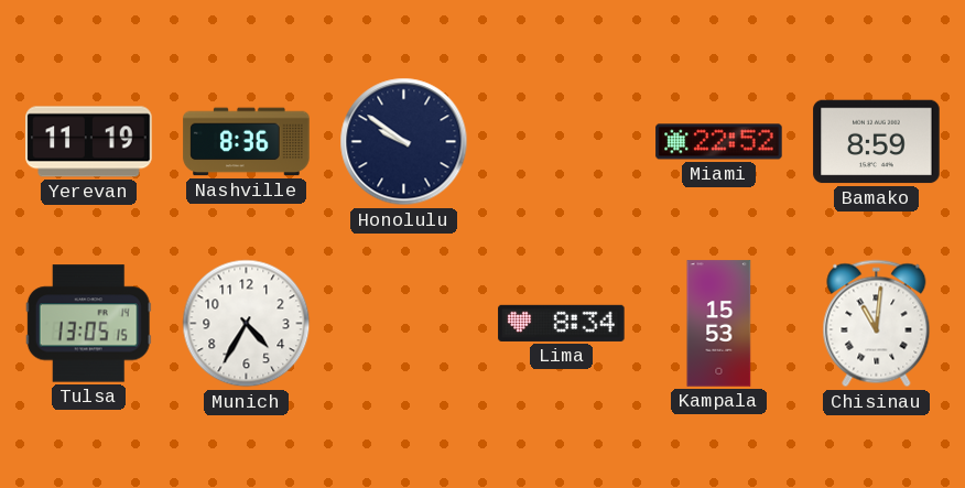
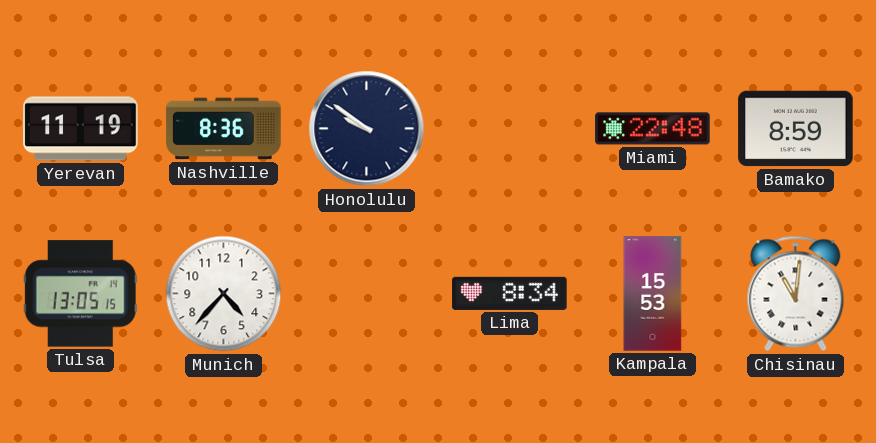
Miami: 22:52 -> 22:48 (653, 129)
Munich: 4:35 -> 4:37 (224, 294)
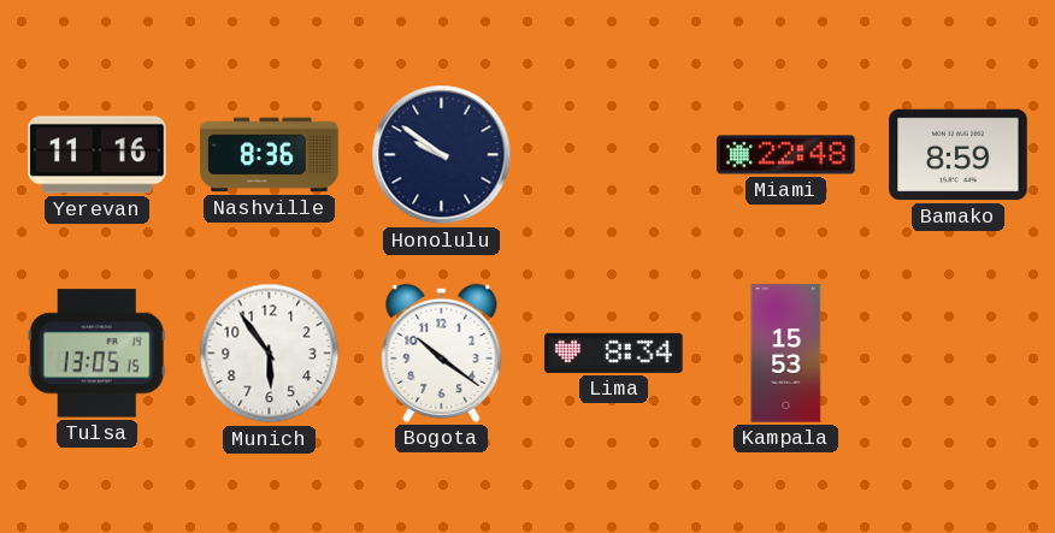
Yerevan: 11:19 -> 11:16 (98, 155)
Munich: 4:37 -> 5:54 (270, 354)
Bogota: none -> 10:21 (442, 353)
Chisinau: 11:01 -> none (796, 294)
